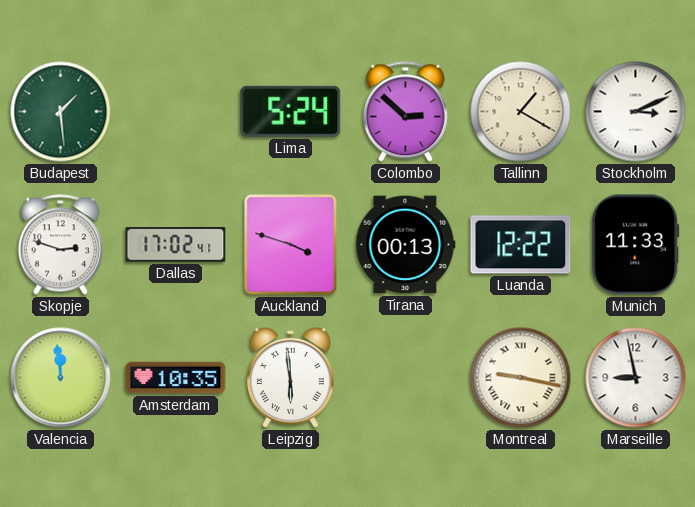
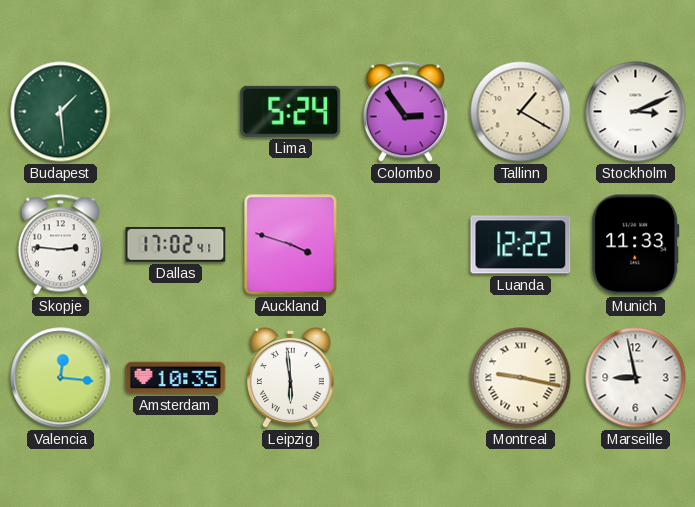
Colombo: 2:52 -> 2:54 (405, 112)
Skopje: 2:48 -> 2:46 (60, 245)
Tirana: 00:13 -> none (406, 245)
Valencia: 11:59 -> 12:16 (61, 378)
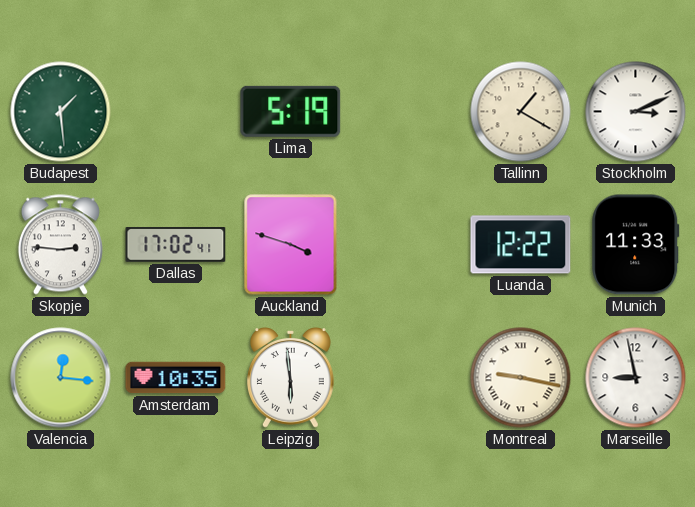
Lima: 5:24 -> 5:19 (291, 111)
Colombo: 2:54 -> none (405, 112)
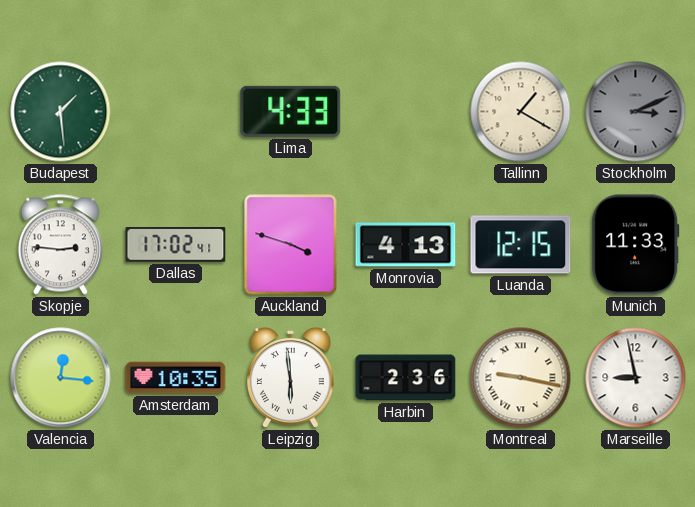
Lima: 5:19 -> 4:33 (291, 111)
Stockholm dial: white -> grey (636, 112)
Monrovia: none -> 4:13 (406, 245)
Luanda: 12:22 -> 12:15 (521, 245)
Harbin: none -> 2:36 (406, 378)
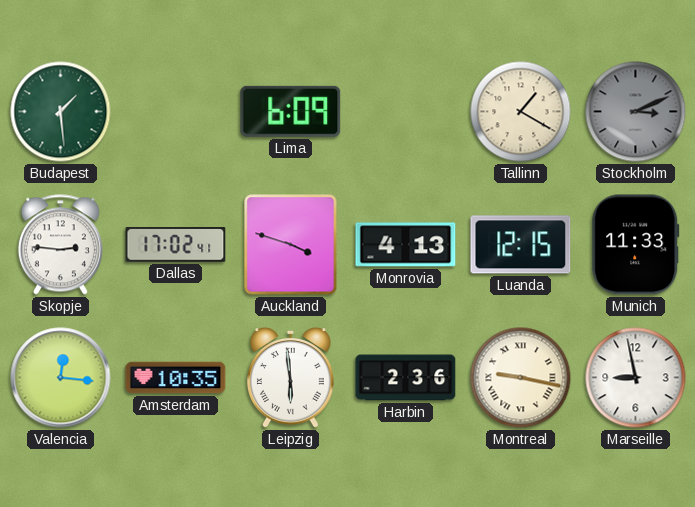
Lima: 4:33 -> 6:09 (291, 111)
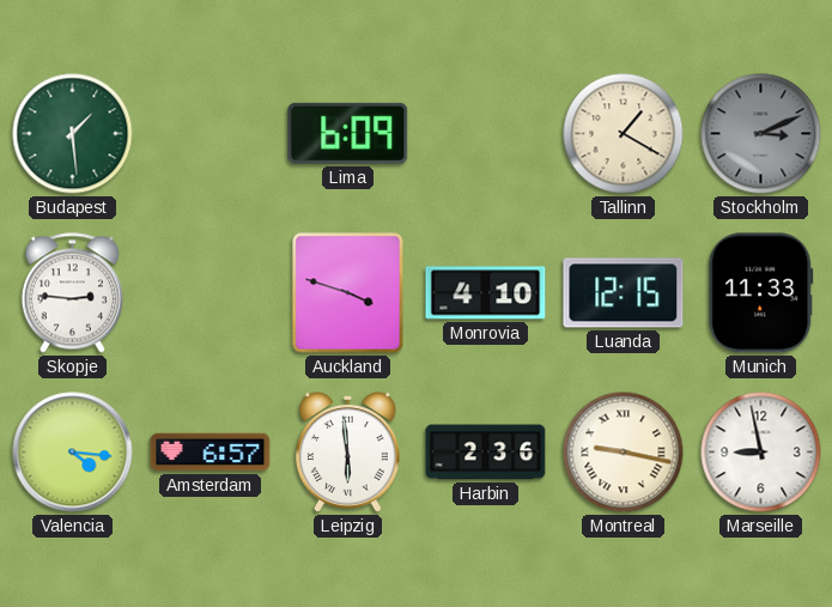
Dallas: 17:02 -> none (176, 245)
Monrovia: 4:13 -> 4:10 (486, 293)
Valencia: 12:16 -> 4:16 (73, 453)
Amsterdam: 10:35 -> 6:57 (211, 453)
